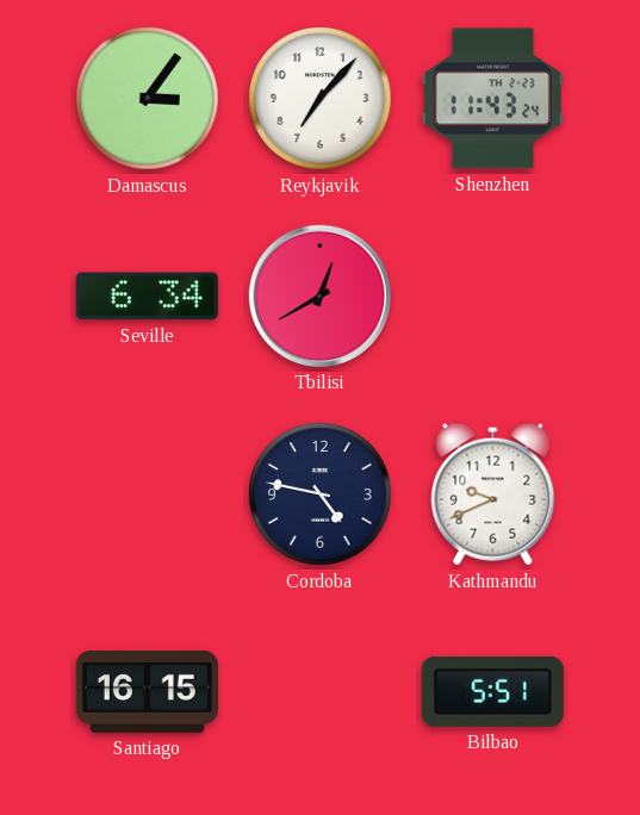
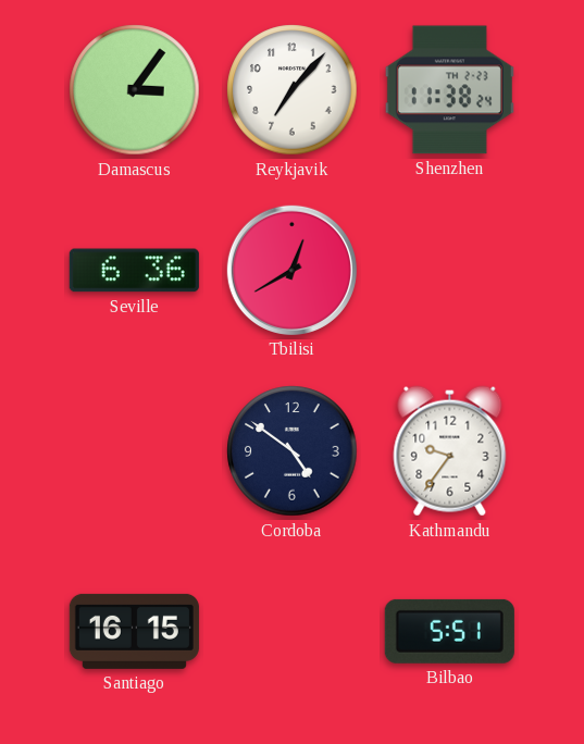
Shenzhen: 11:43 -> 11:38 (449, 90)
Seville: 6:34 -> 6:36 (134, 271)
Cordoba: 4:47 -> 4:51 (293, 451)
Kathmandu: 9:41 -> 9:36 (450, 451)
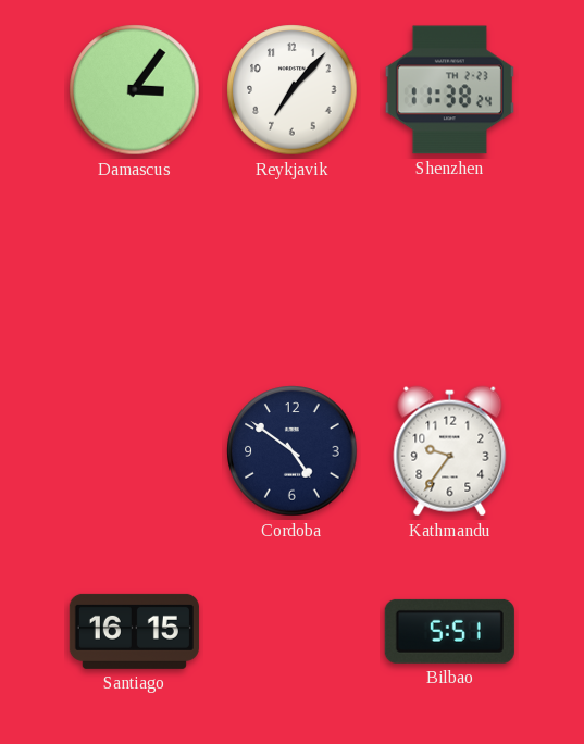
Seville: 6:36 -> none (134, 271)
Tbilisi: 12:40 -> none (291, 270)
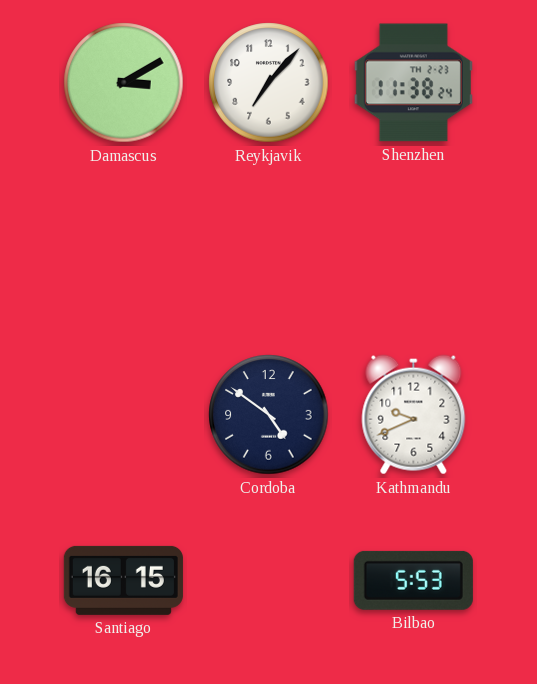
Damascus: 3:06 -> 3:10 (124, 83)
Kathmandu: 9:36 -> 9:41 (414, 415)
Bilbao: 5:51 -> 5:53 (413, 580)
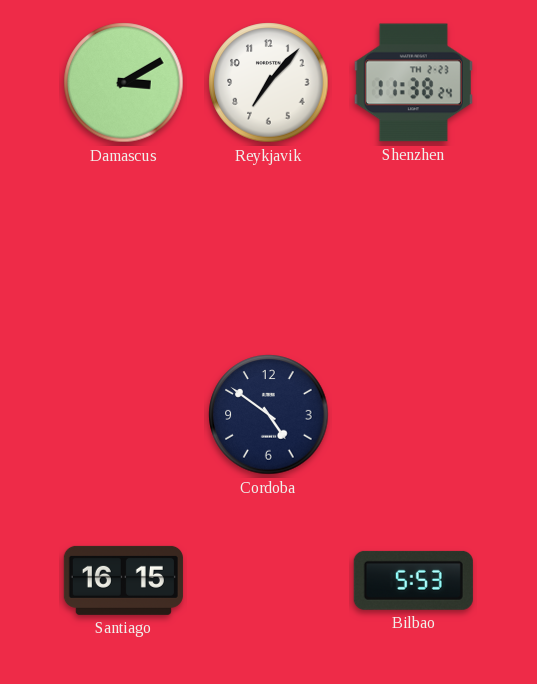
Kathmandu: 9:41 -> none (414, 415)
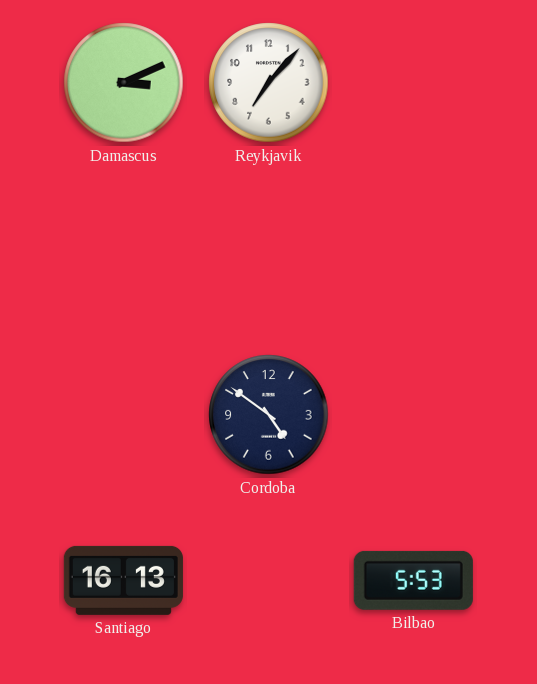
Damascus: 3:10 -> 3:11 (124, 83)
Shenzhen: 11:38 -> none (413, 83)
Santiago: 16:15 -> 16:13 (123, 580)
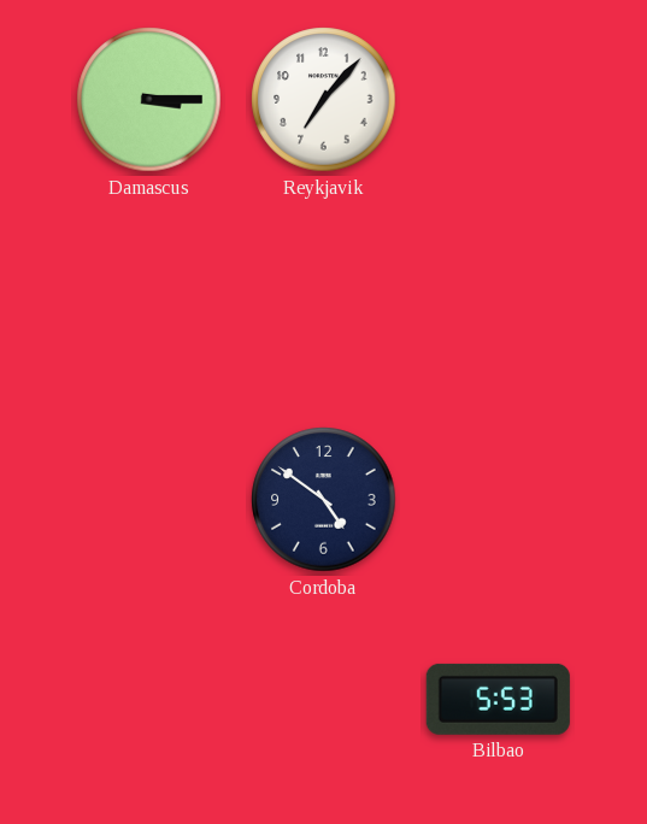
Damascus: 3:11 -> 3:15 (149, 100)
Santiago: 16:13 -> none (123, 580)
